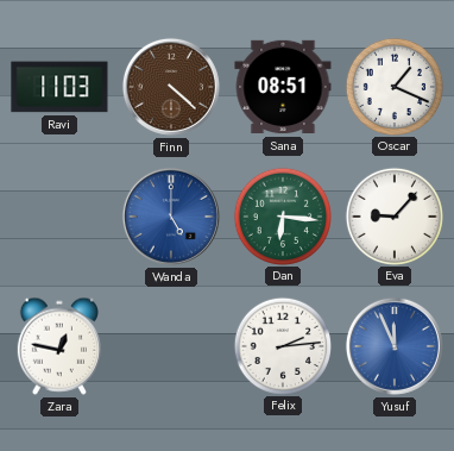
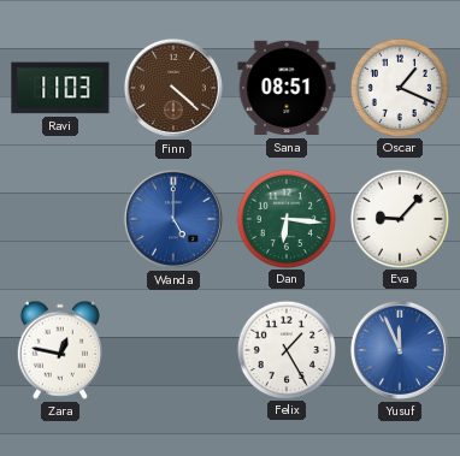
Felix: 2:14 -> 1:25 (285, 349)
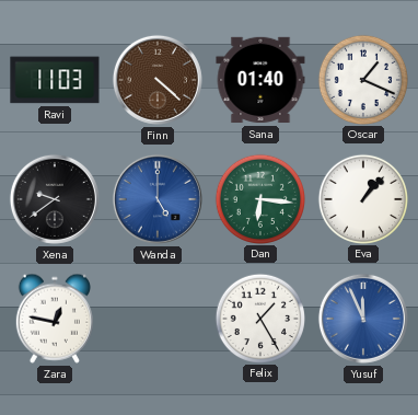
Sana: 08:51 -> 01:40 (260, 80)
Xena: none -> 9:39 (55, 199)
Eva: 9:07 -> 1:07 (362, 198)
